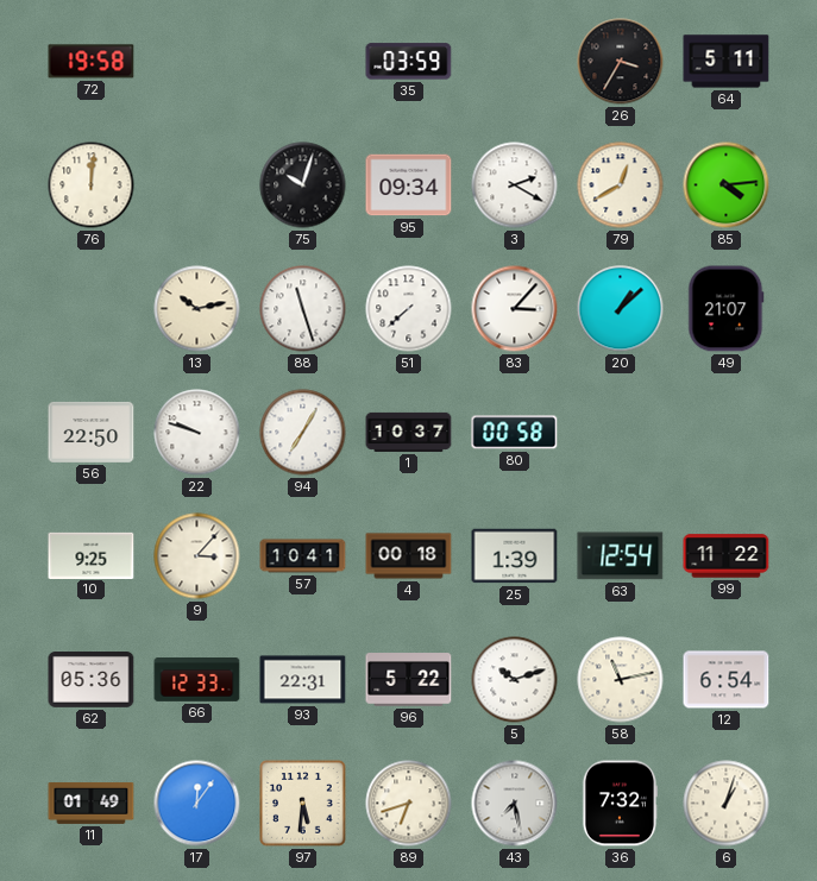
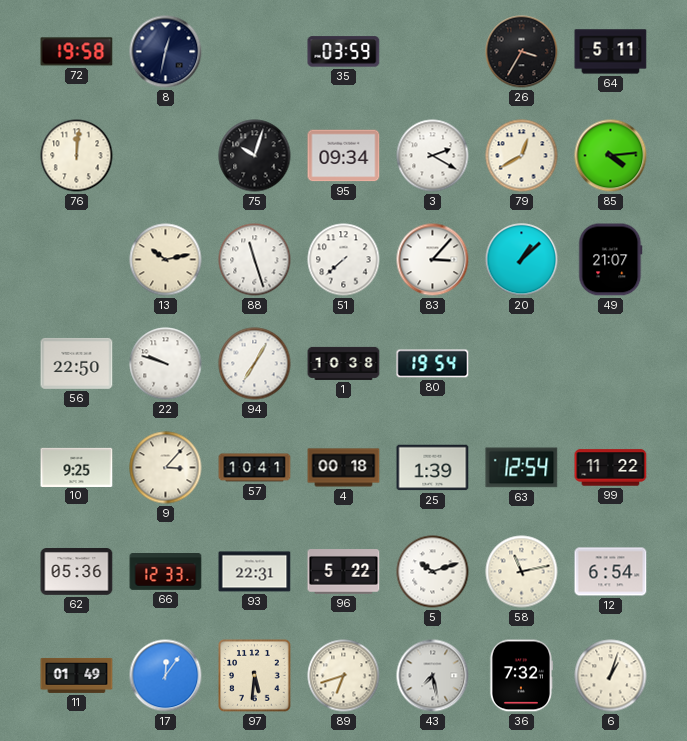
8: none -> 12:32 (166, 52)
1: 10:37 -> 10:38 (344, 363)
80: 00:58 -> 19:54 (433, 364)
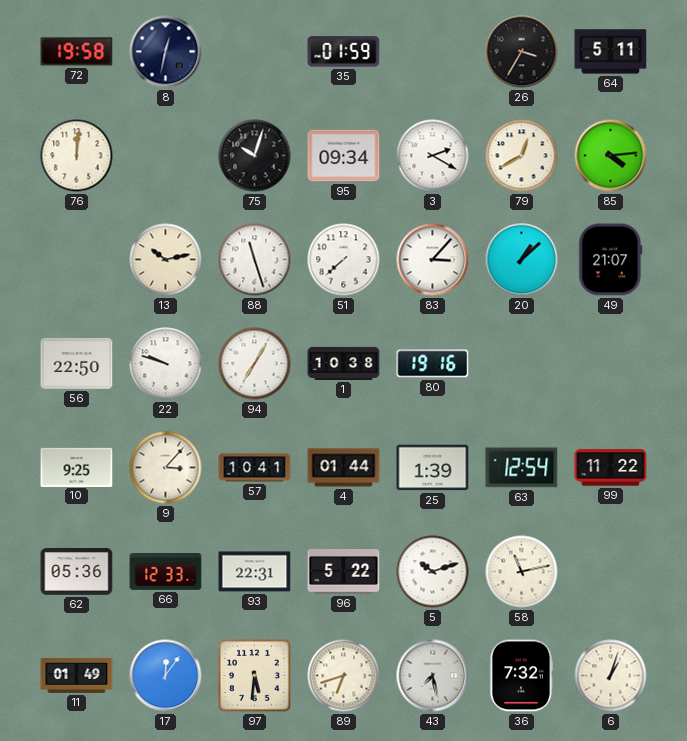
35: 03:59 -> 01:59 (344, 52)
80: 19:54 -> 19:16 (433, 364)
4: 00:18 -> 01:44 (344, 468)
12: 6:54 -> none (611, 572)
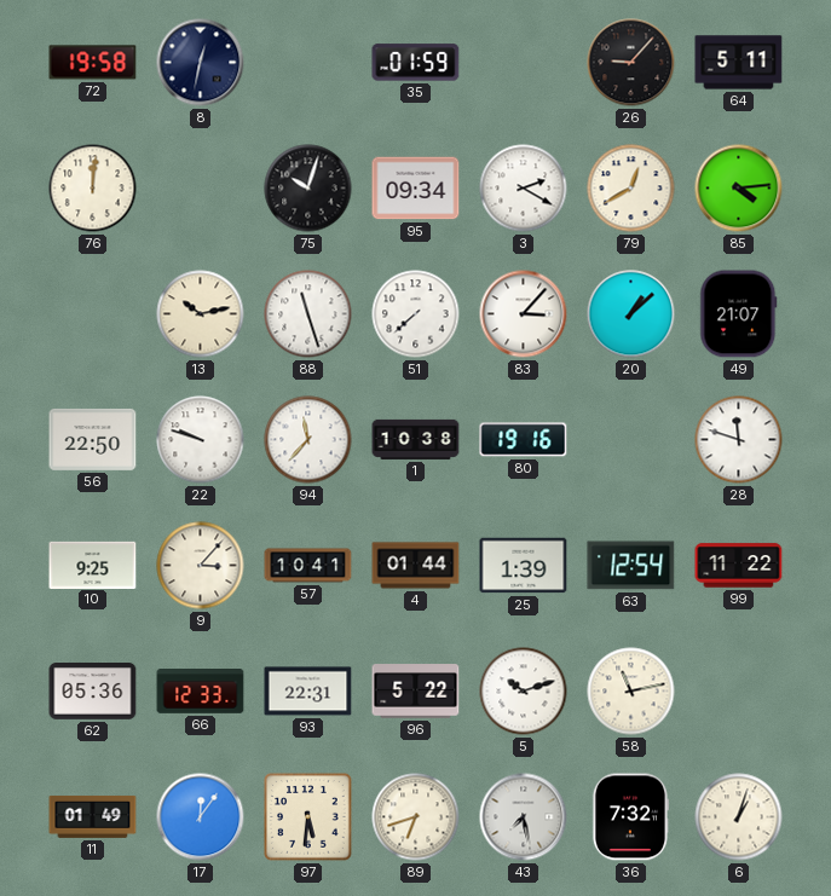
26: 3:35 -> 9:07 (631, 63)
94: 7:05 -> 11:37 (308, 440)
28: none -> 11:48 (739, 440)
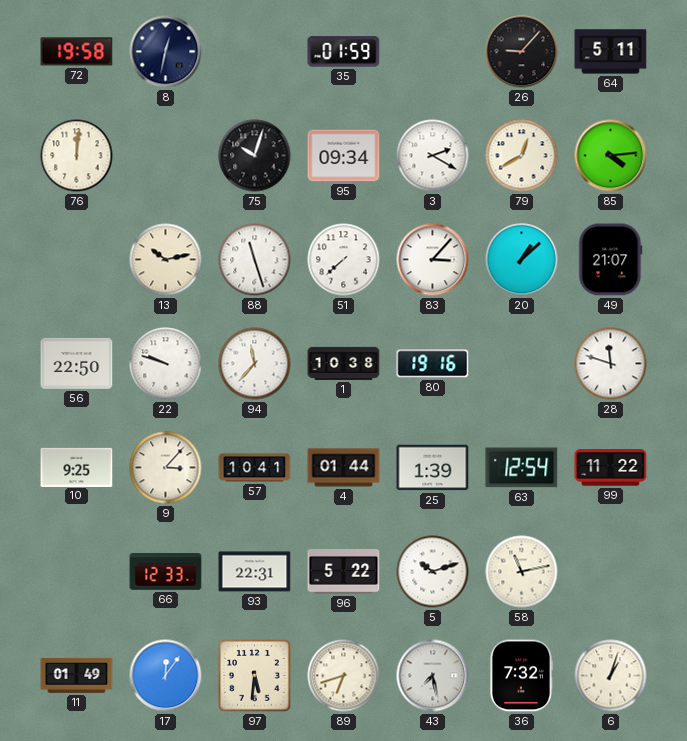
62: 05:36 -> none (93, 692)
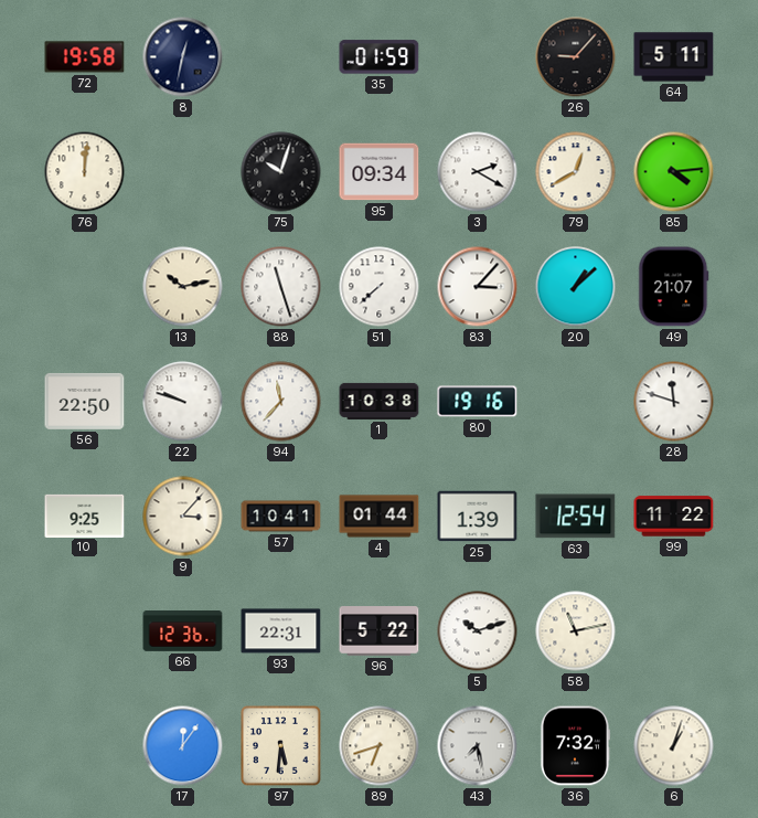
66: 12:33 -> 12:36 (183, 631)
11: 01:49 -> none (77, 675)
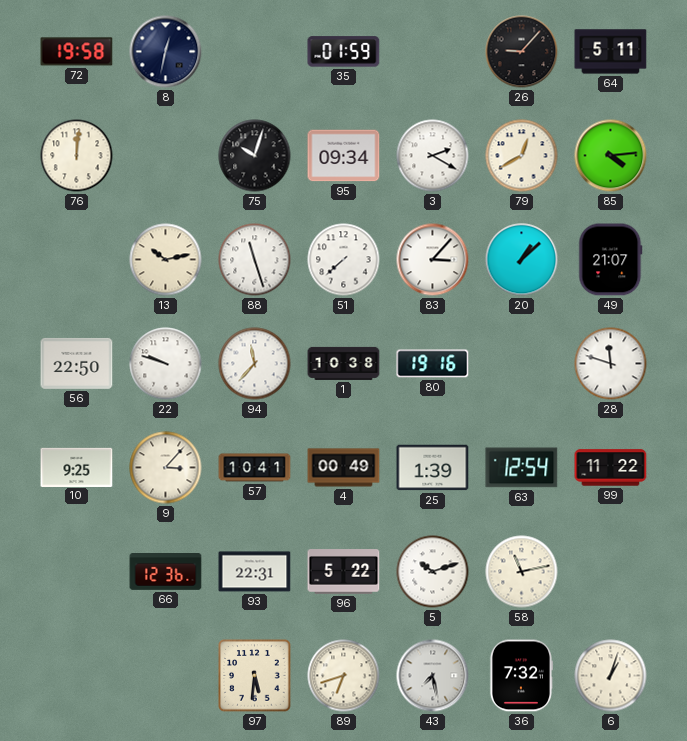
4: 01:44 -> 00:49 (344, 468)
17: 12:06 -> none (183, 746)
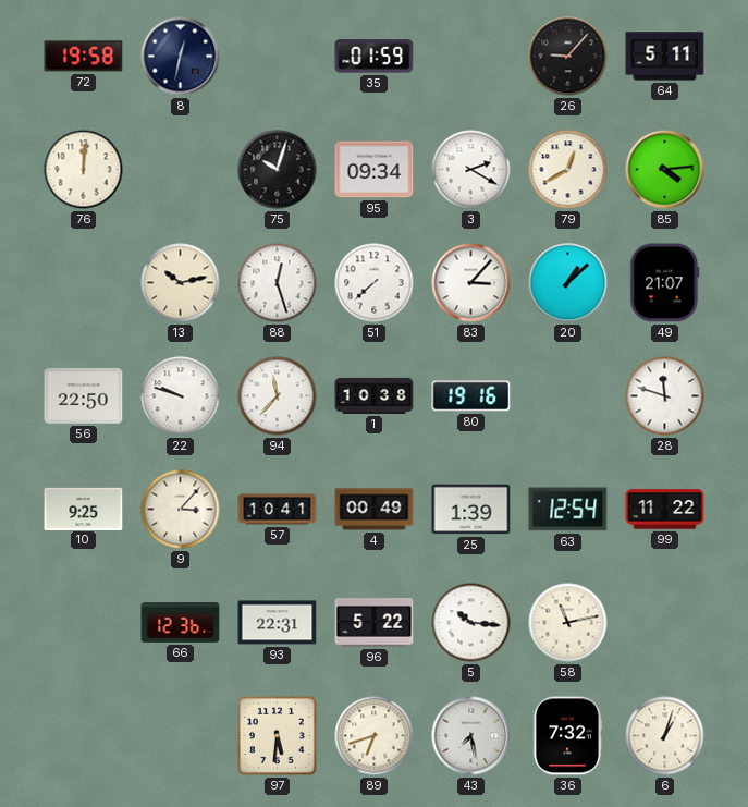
88: 11:27 -> 12:27 (278, 283)
5: 10:12 -> 10:16 (471, 623)
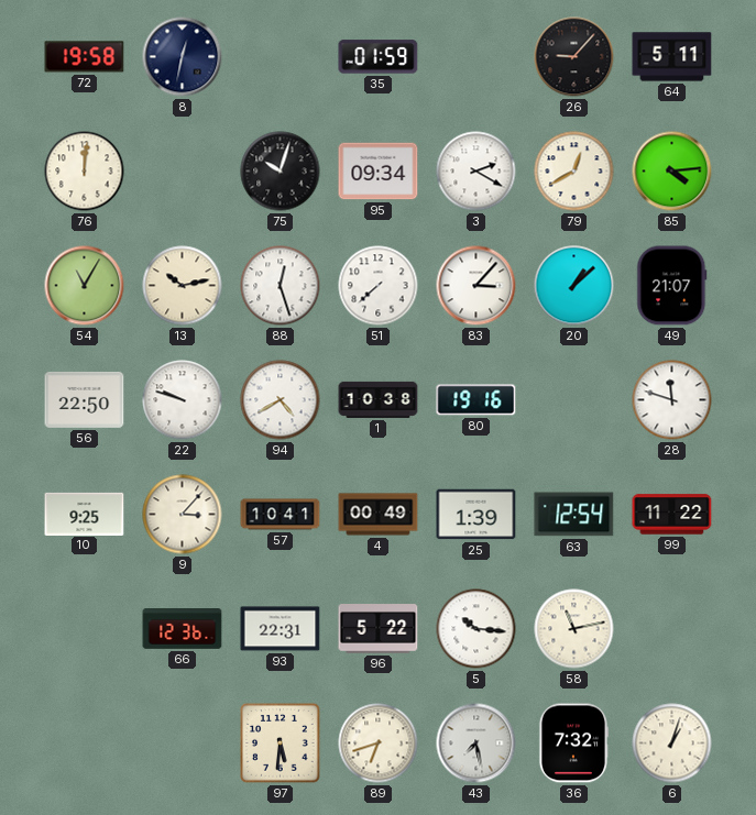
54: none -> 11:05 (85, 286)
94: 11:37 -> 4:40 (281, 400)
